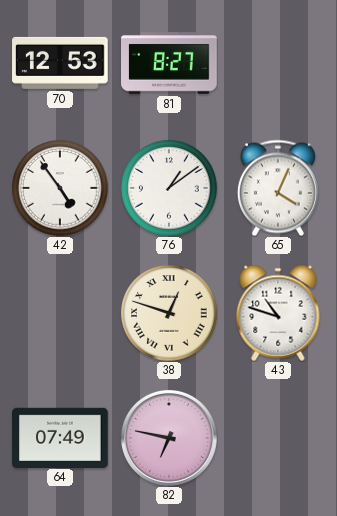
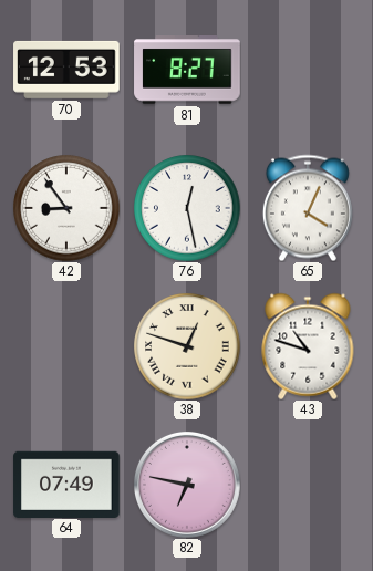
42: 4:54 -> 8:54 (66, 208)
76: 1:09 -> 12:28 (187, 208)
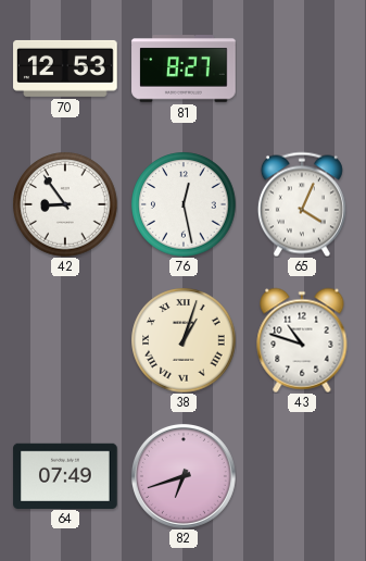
38: 12:48 -> 1:03 (184, 340)
82: 6:47 -> 6:42 (184, 476)
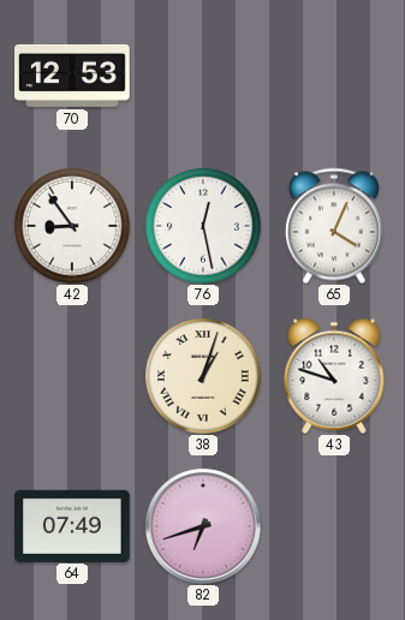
81: 8:27 -> none (184, 68)
